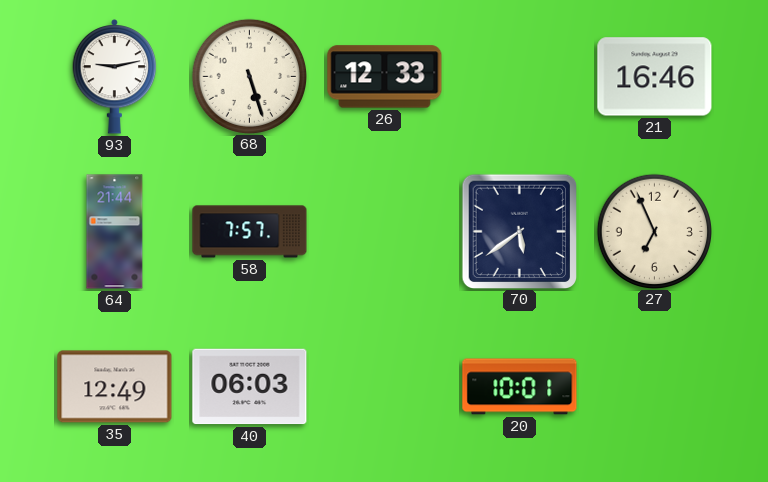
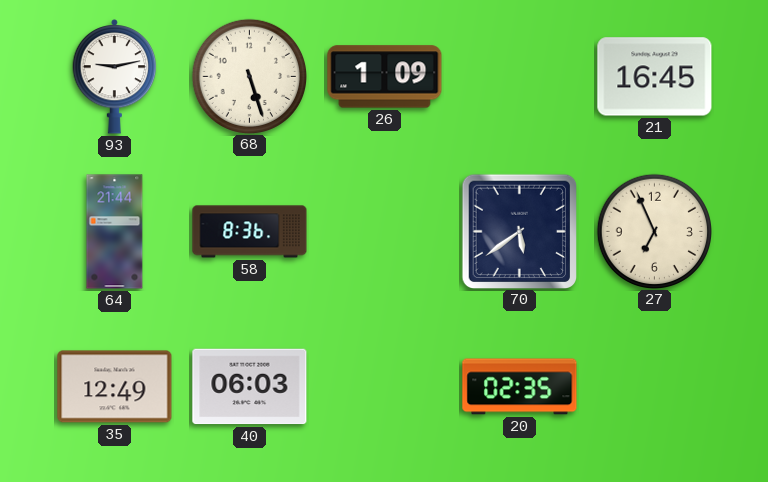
26: 12:33 -> 1:09 (385, 77)
21: 16:46 -> 16:45 (655, 77)
58: 7:57 -> 8:36 (250, 232)
20: 10:01 -> 02:35 (520, 387)
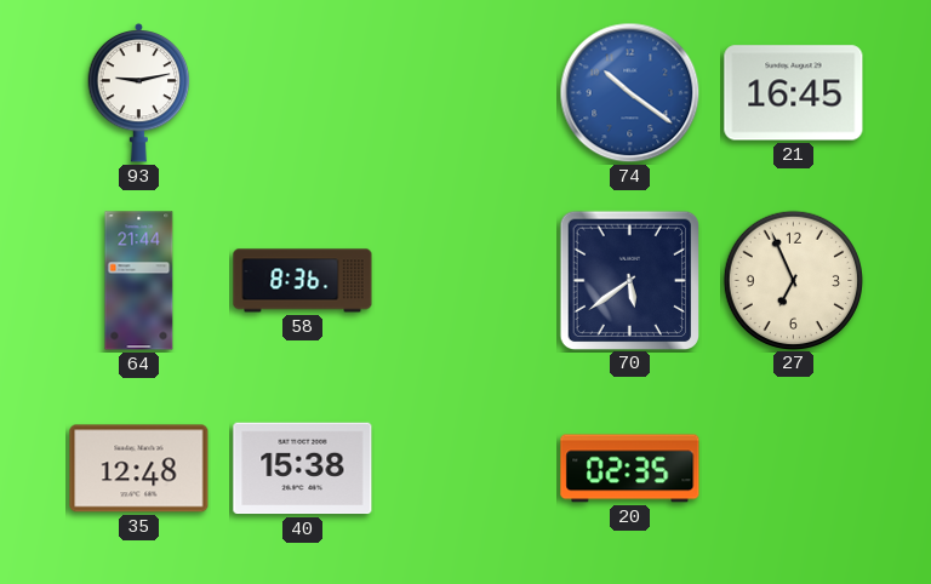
68: 5:27 -> none (249, 76)
26: 1:09 -> none (385, 77)
74: none -> 10:21 (630, 93)
35: 12:49 -> 12:48 (139, 469)
40: 06:03 -> 15:38 (303, 469)
